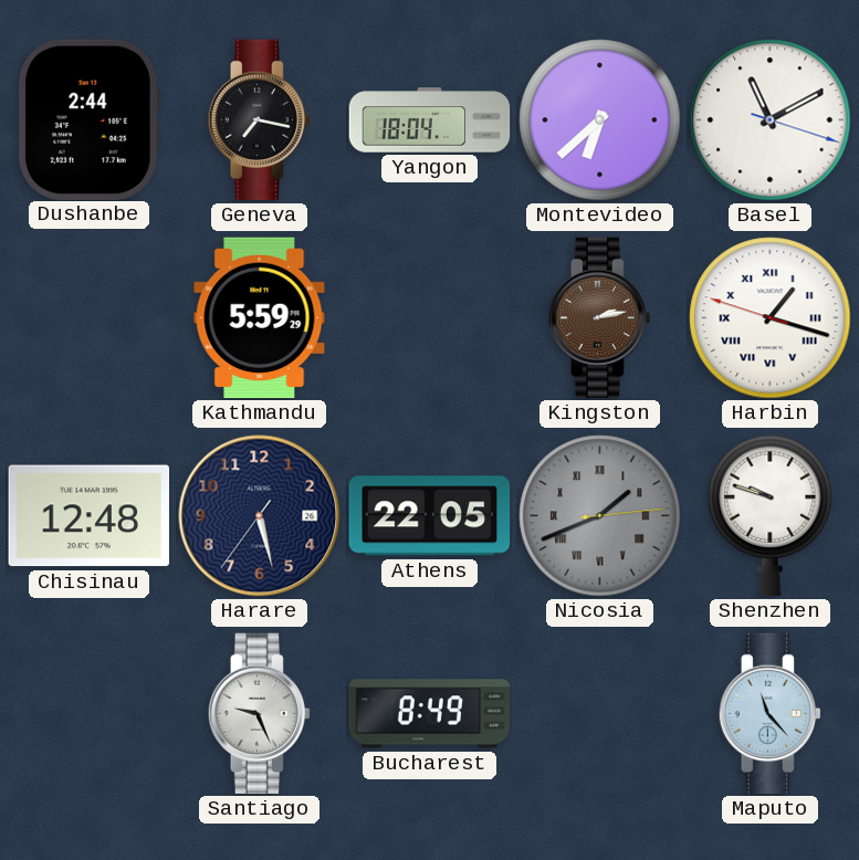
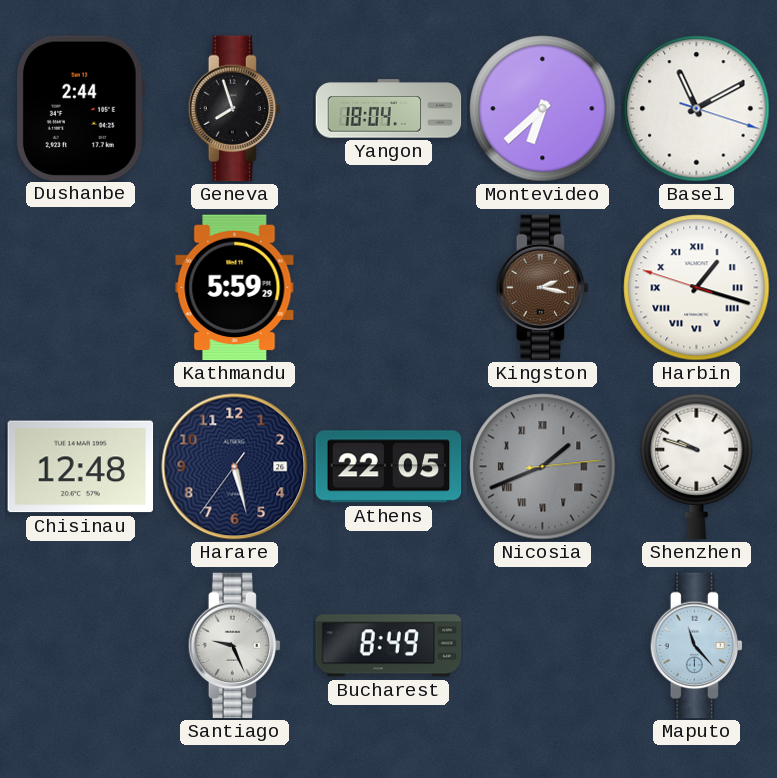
Geneva: 7:17 -> 7:57 (234, 109)
Kingston: 2:13 -> 2:17 (542, 288)
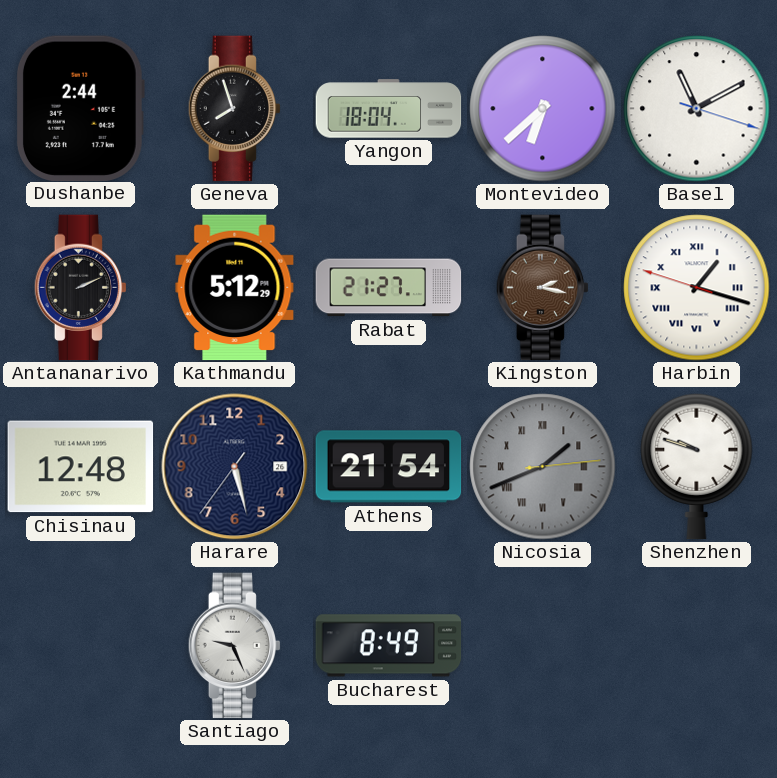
Antananarivo: none -> 2:11 (80, 288)
Kathmandu: 5:59 -> 5:12 (235, 288)
Rabat: none -> 21:27 (389, 288)
Athens: 22:05 -> 21:54 (389, 467)
Maputo: 11:23 -> none (696, 646)
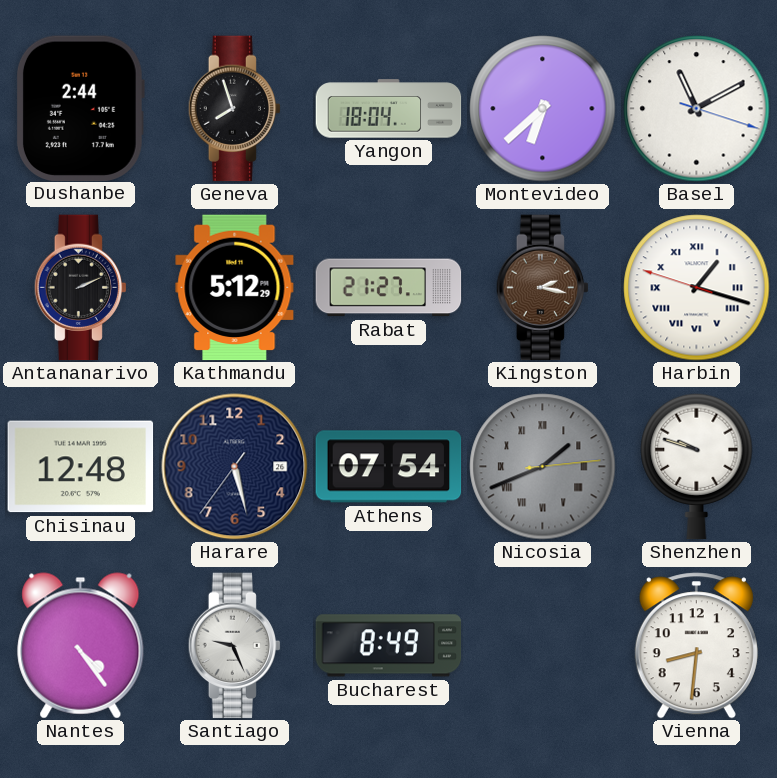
Athens: 21:54 -> 07:54 (389, 467)
Nantes: none -> 4:24 (81, 646)
Vienna: none -> 8:31 (696, 646)
